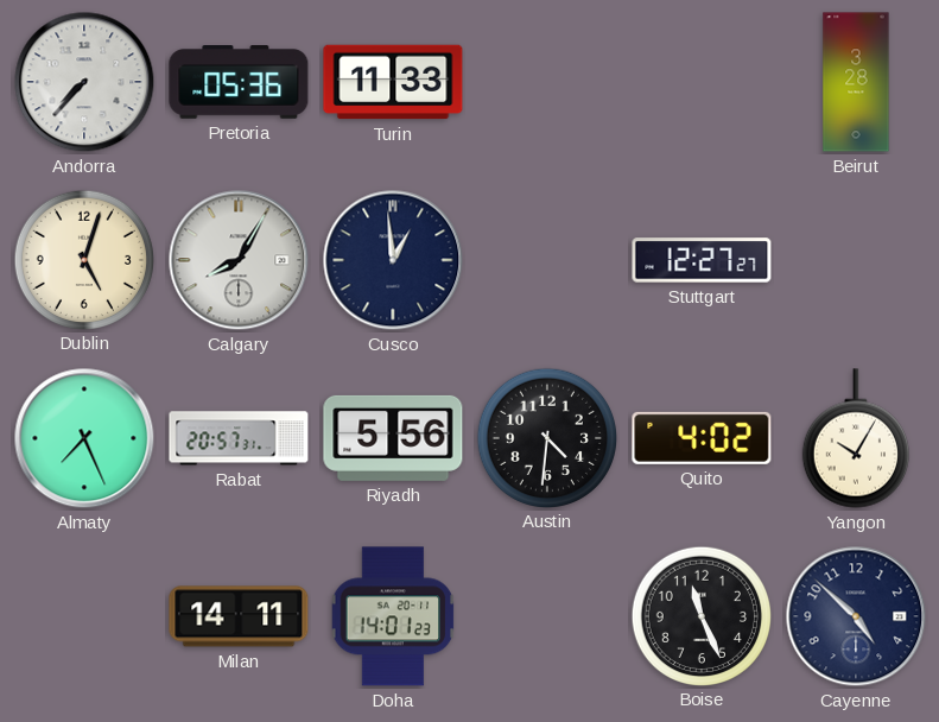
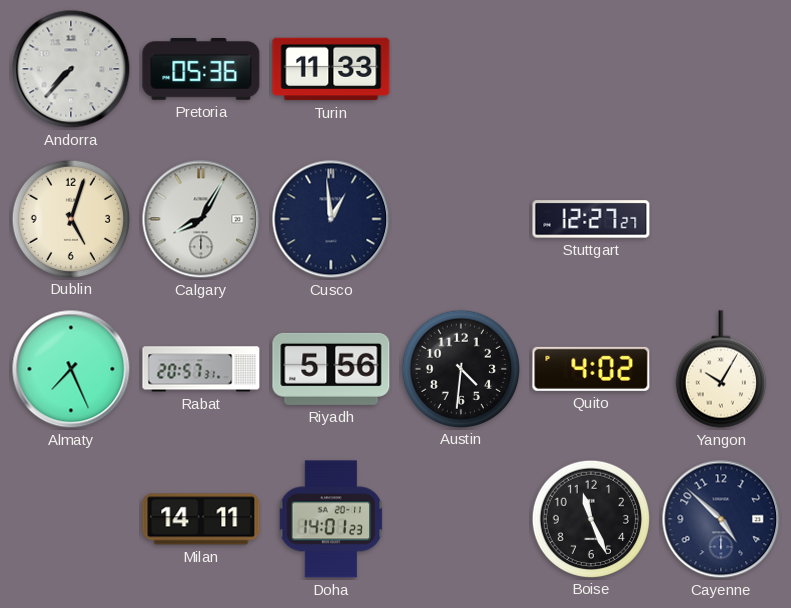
Beirut: 3:28 -> none (856, 82)
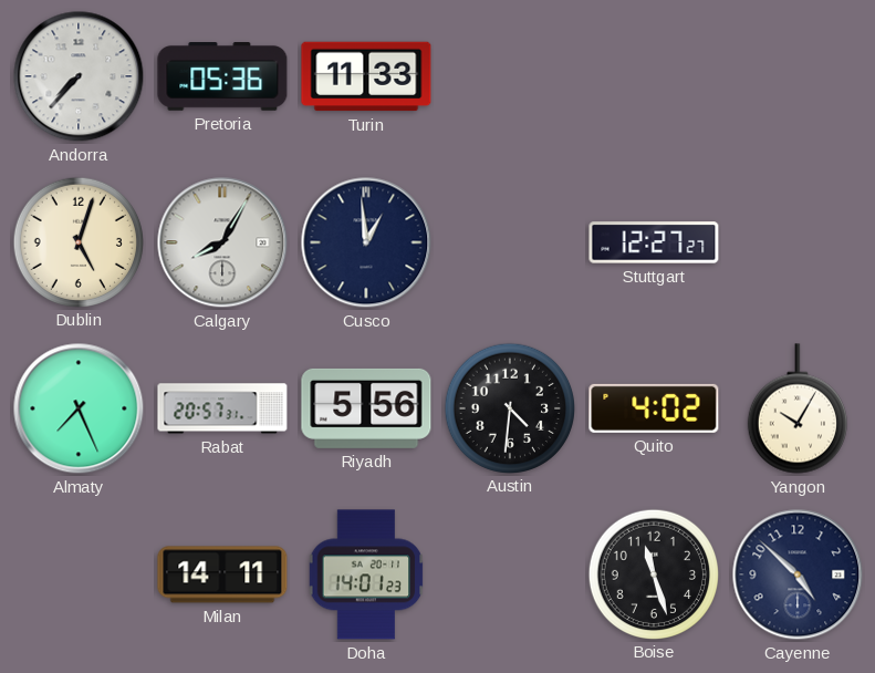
Boise: 11:26 -> 11:27 (653, 573)
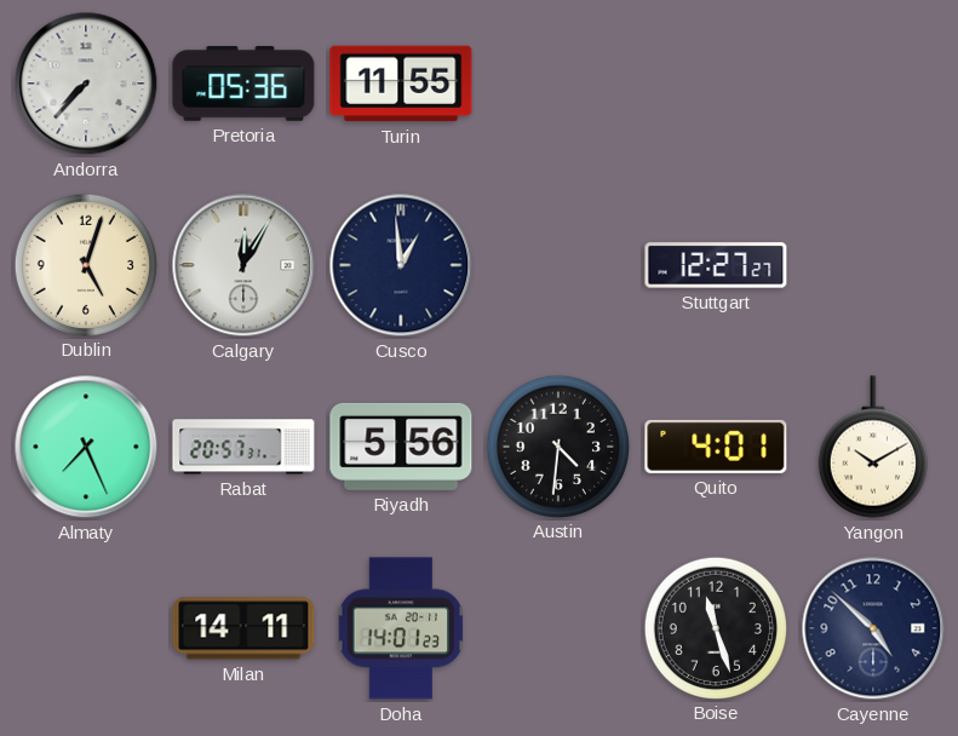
Turin: 11:33 -> 11:55 (401, 84)
Calgary: 8:05 -> 12:05 (243, 265)
Quito: 4:02 -> 4:01 (716, 447)
Yangon: 10:05 -> 10:10 (873, 447)
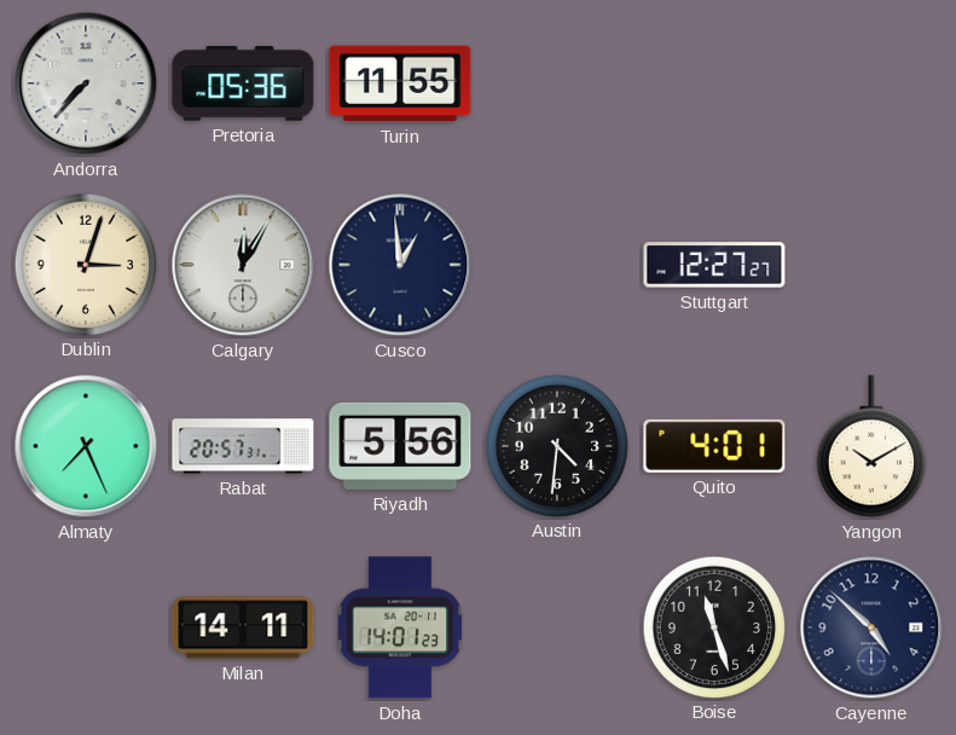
Dublin: 5:03 -> 3:03 (85, 264)
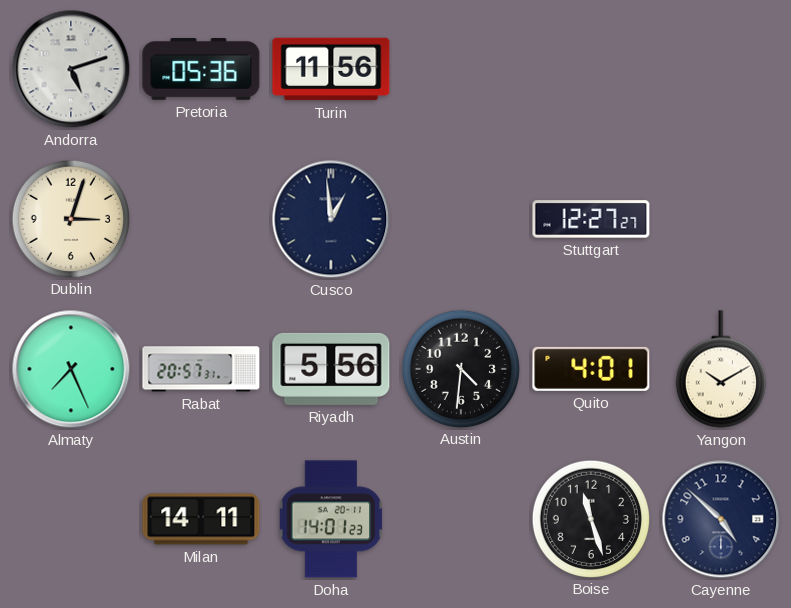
Andorra: 7:37 -> 5:12 (71, 69)
Turin: 11:55 -> 11:56 (331, 69)
Calgary: 12:05 -> none (243, 265)
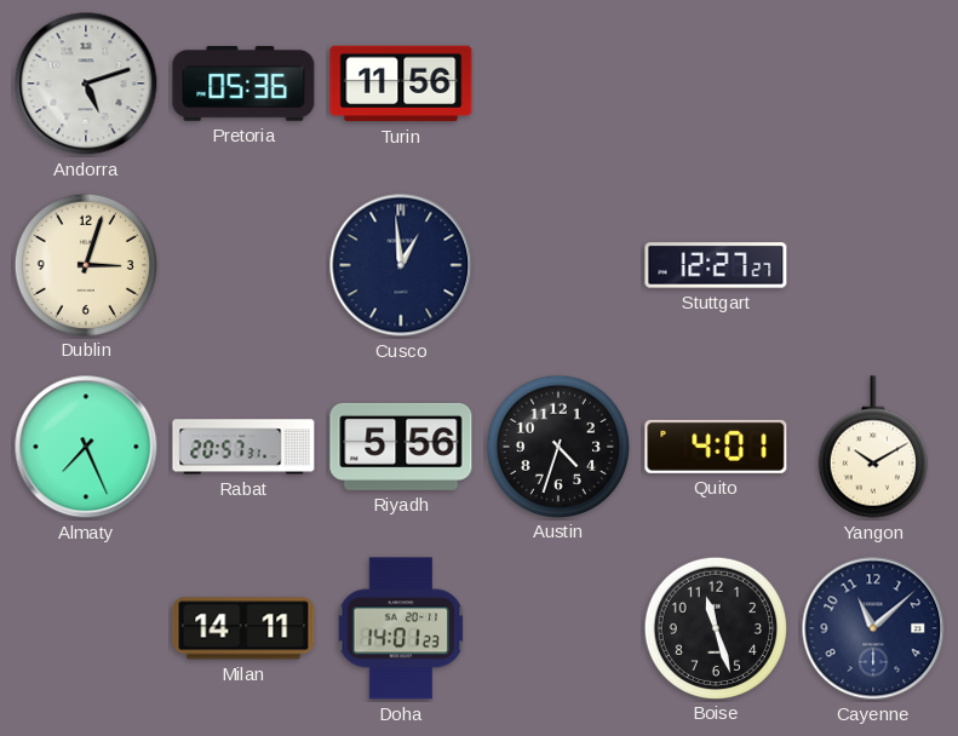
Austin: 4:31 -> 4:33 (557, 445)
Cayenne: 4:52 -> 11:08 (873, 628)
